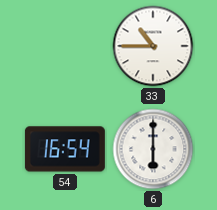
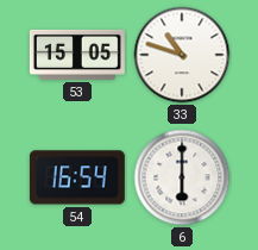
53: none -> 15:05 (77, 55)
33: 10:45 -> 10:48 (182, 55)
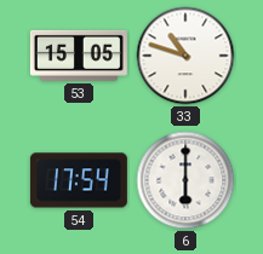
54: 16:54 -> 17:54 (79, 180)
